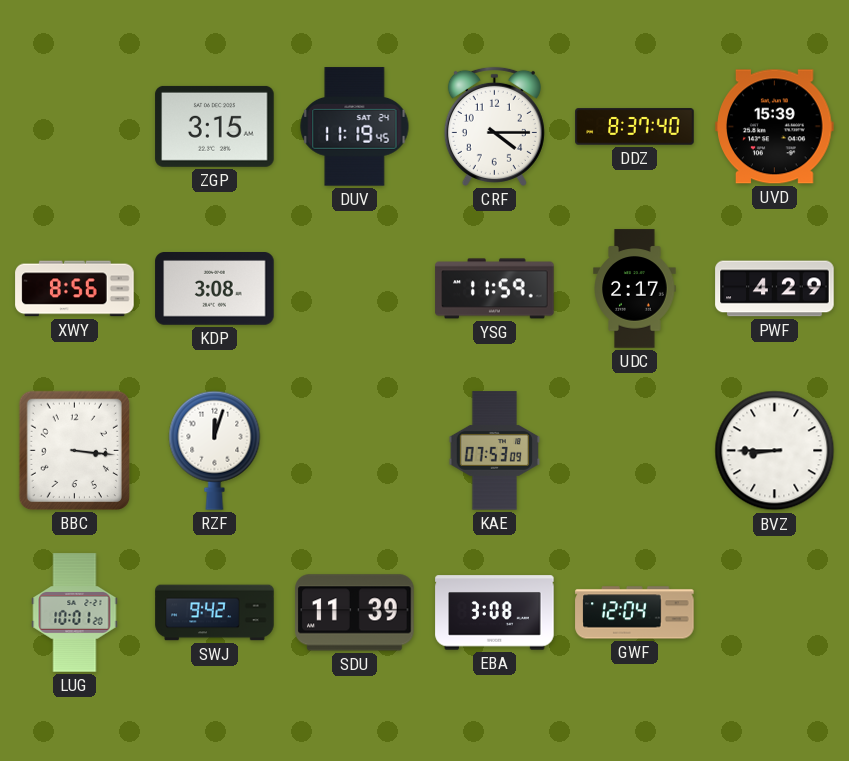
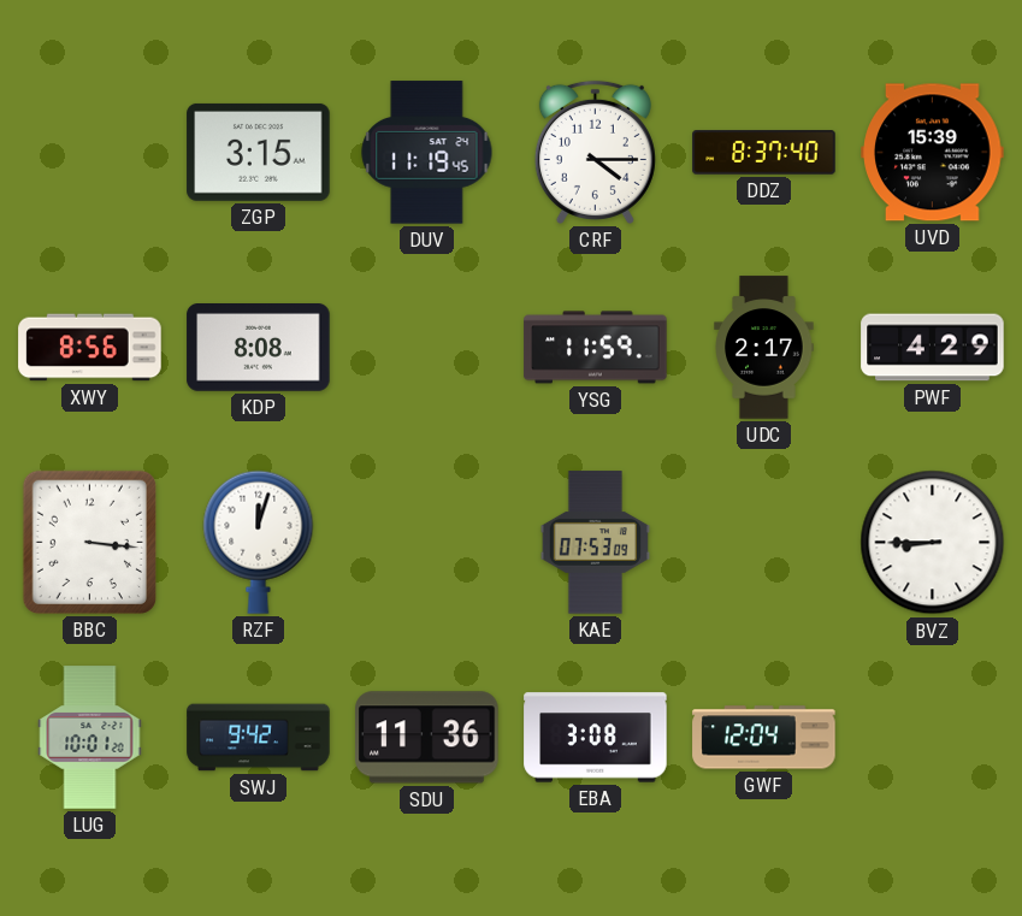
KDP: 3:08 -> 8:08 (259, 348)
SDU: 11:39 -> 11:36 (427, 738)
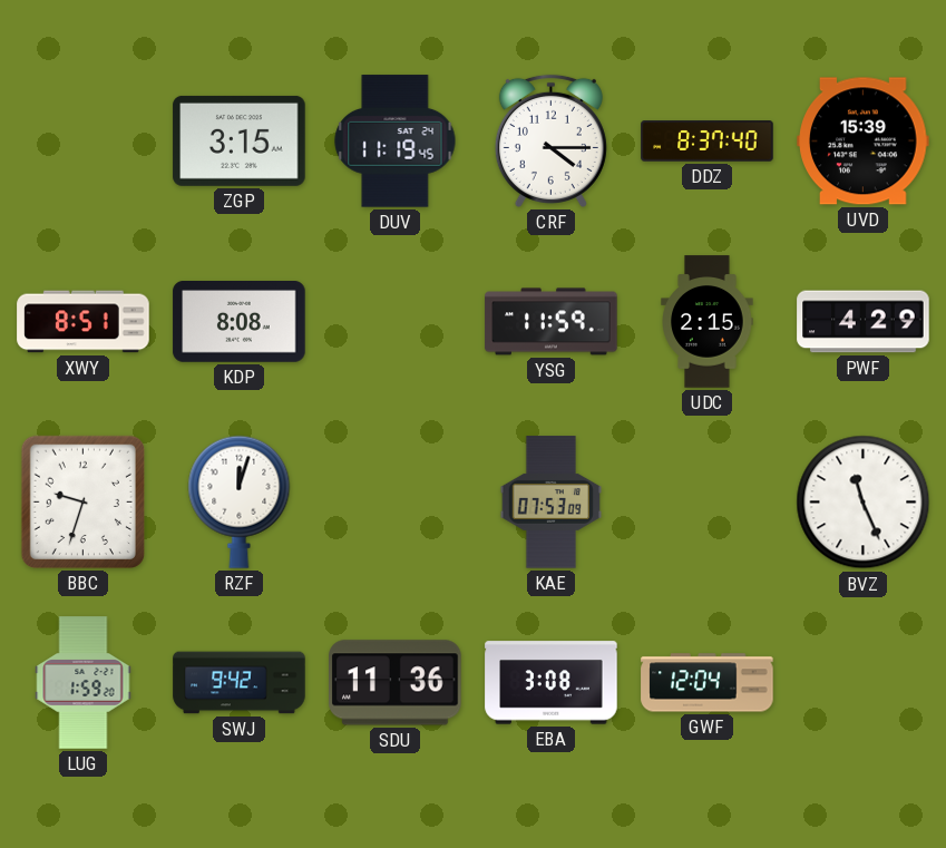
XWY: 8:56 -> 8:51 (84, 322)
UDC: 2:17 -> 2:15 (708, 322)
BBC: 3:16 -> 9:33 (82, 501)
BVZ: 8:45 -> 11:26 (864, 503)
LUG: 10:01 -> 1:59 (84, 683)
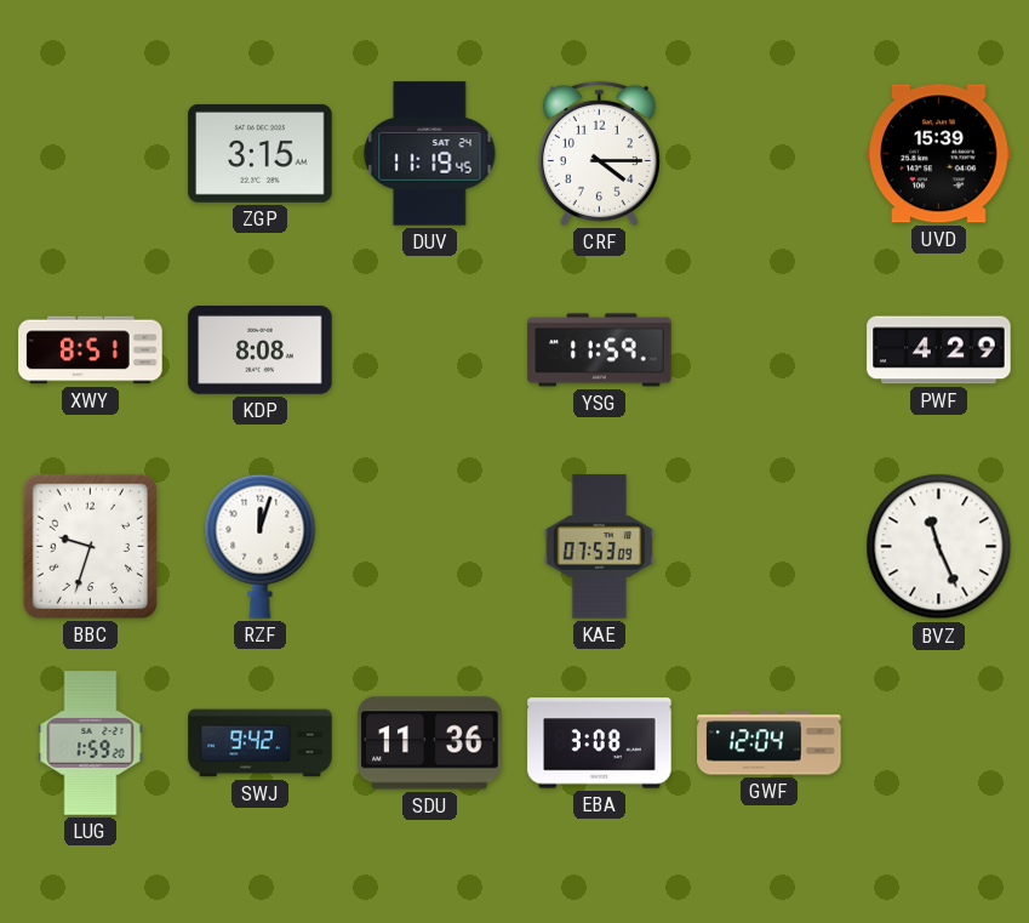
DDZ: 8:37 -> none (708, 142)
UDC: 2:15 -> none (708, 322)
